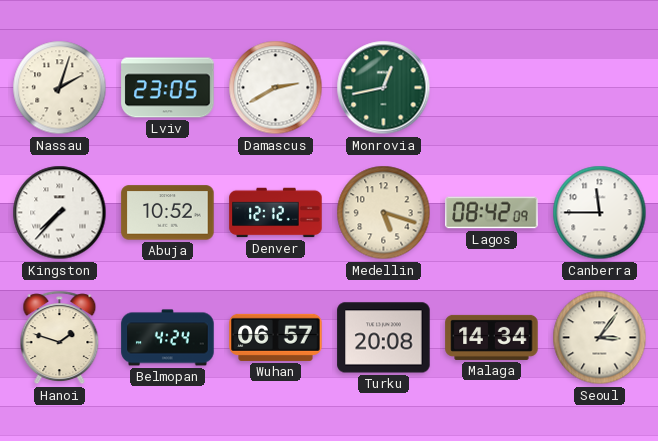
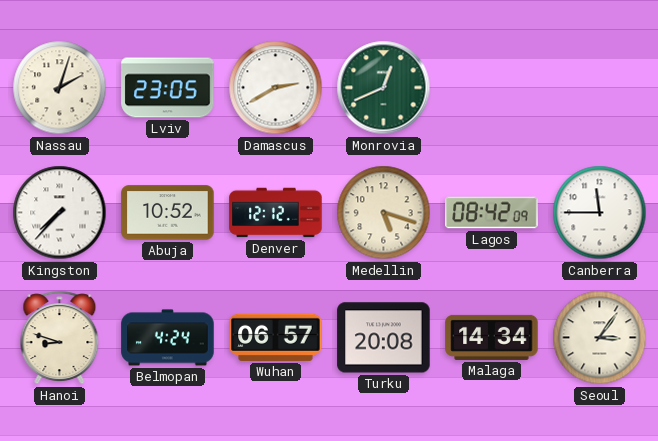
Monrovia: 12:43 -> 12:41 (384, 88)
Hanoi: 1:48 -> 8:48 (60, 338)
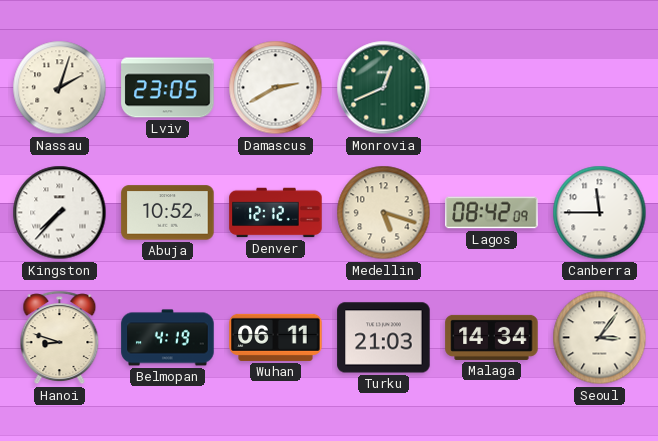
Belmopan: 4:24 -> 4:19 (168, 338)
Wuhan: 06:57 -> 06:11 (276, 337)
Turku: 20:08 -> 21:03 (384, 338)
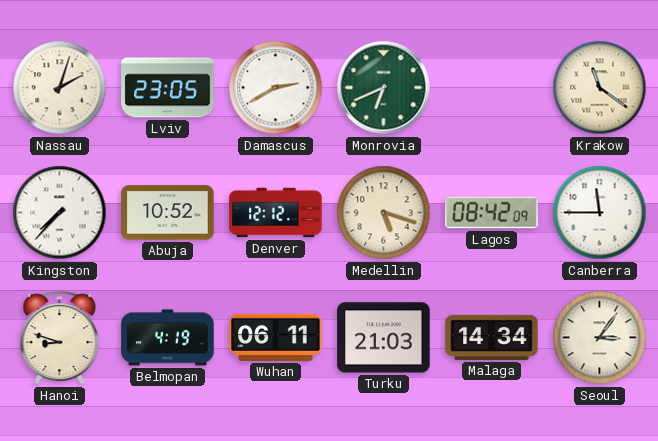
Monrovia: 12:41 -> 6:41 (384, 88)
Krakow: none -> 11:21 (600, 88)
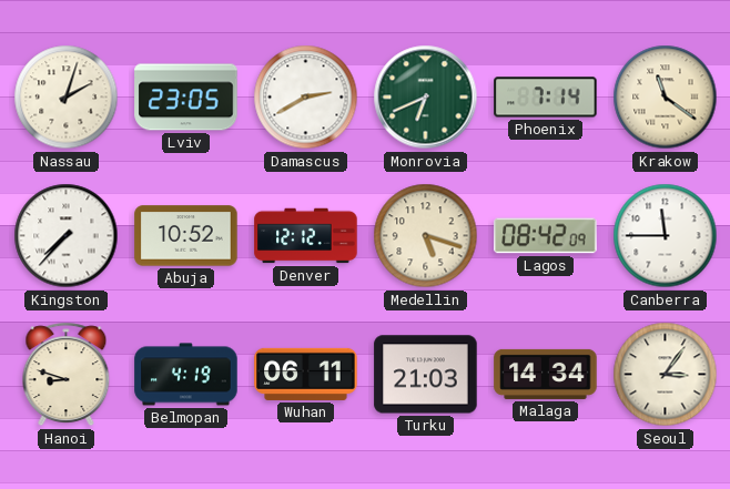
Phoenix: none -> 7:14 (546, 98)
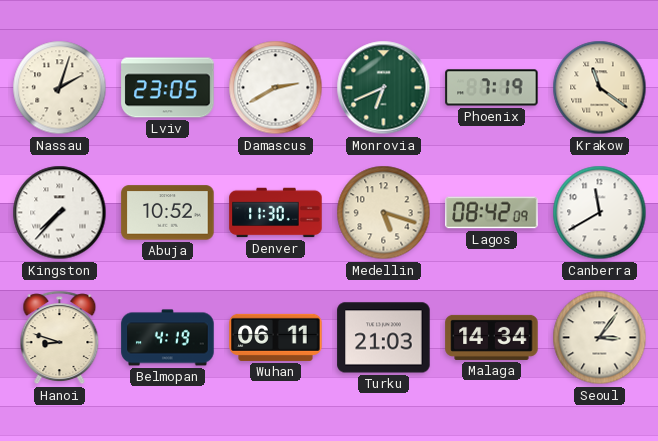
Phoenix: 7:14 -> 7:19 (492, 88)
Denver: 12:12 -> 11:30 (276, 213)
Canberra: 11:45 -> 11:40 (600, 213)
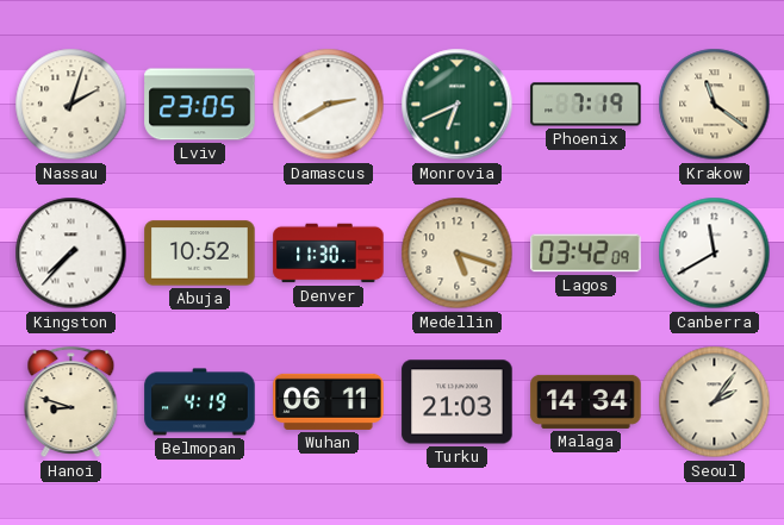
Lagos: 08:42 -> 03:42 (586, 254)
Seoul: 3:06 -> 2:06 (715, 402)
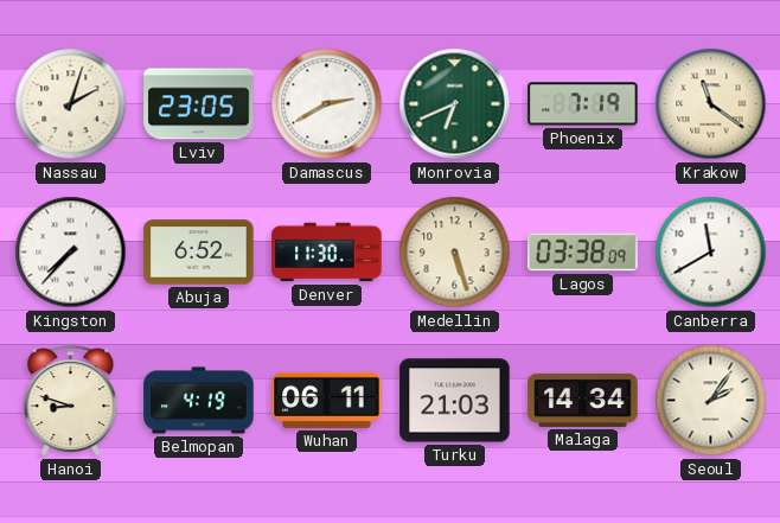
Abuja: 10:52 -> 6:52 (199, 253)
Medellin: 5:18 -> 5:27 (455, 253)
Lagos: 03:42 -> 03:38 (583, 253)
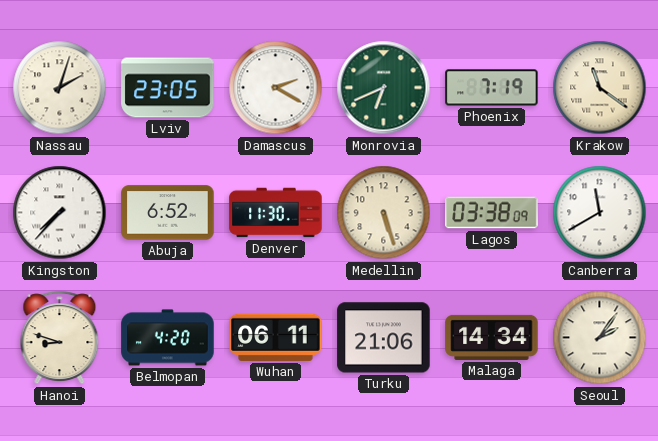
Damascus: 2:40 -> 2:20 (276, 88)
Belmopan: 4:19 -> 4:20 (168, 338)
Turku: 21:03 -> 21:06 (384, 338)
